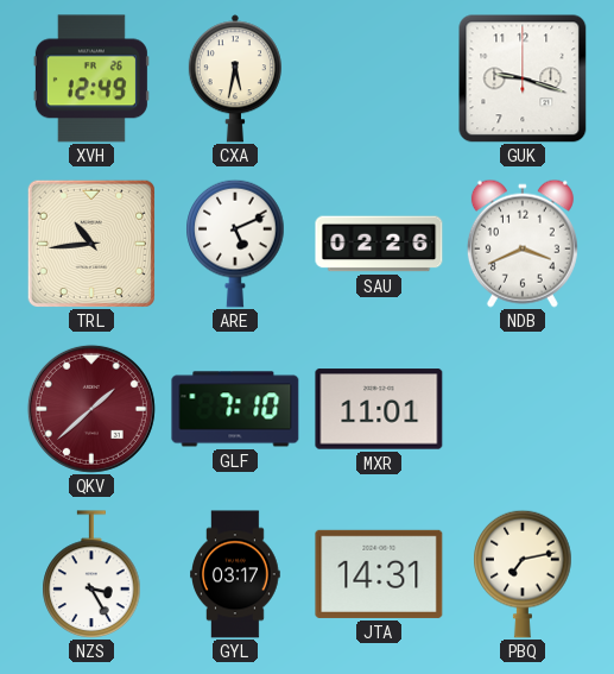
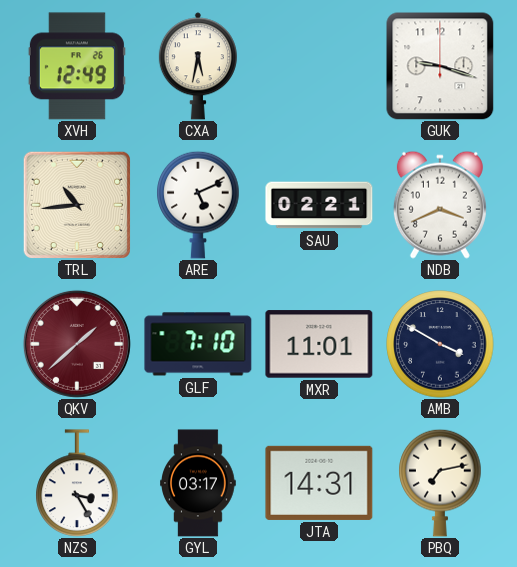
SAU: 02:26 -> 02:21 (319, 205)
AMB: none -> 3:50 (440, 344)
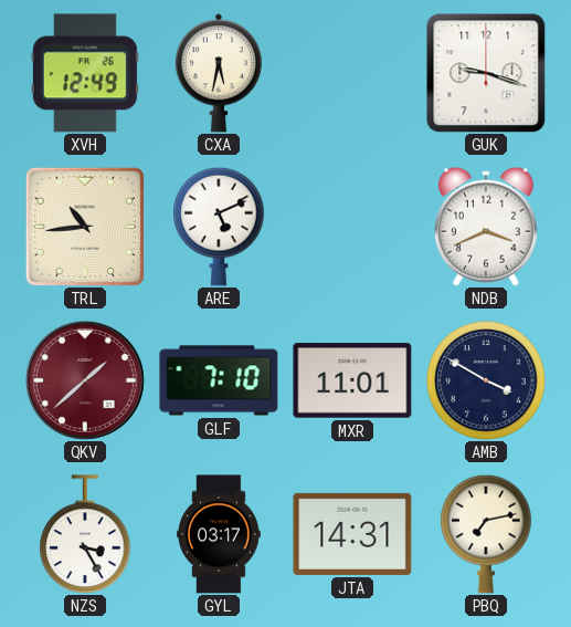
SAU: 02:21 -> none (319, 205)
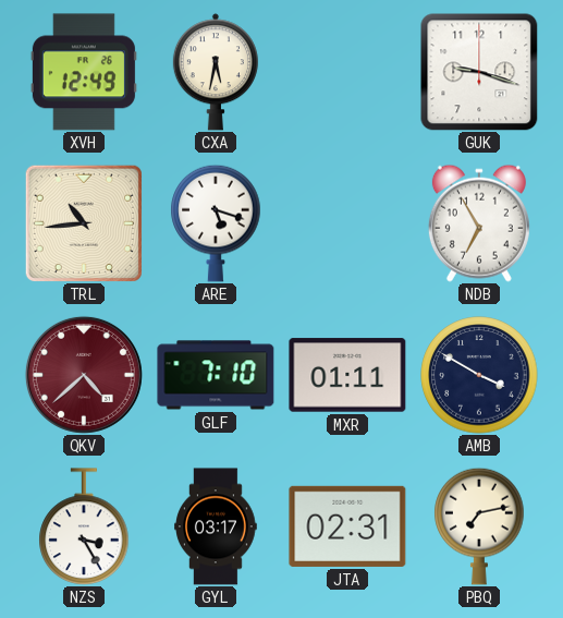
ARE: 5:11 -> 5:18 (216, 223)
NDB: 3:41 -> 6:55 (479, 223)
QKV: 1:38 -> 4:38 (84, 375)
MXR: 11:01 -> 01:11 (347, 375)
JTA: 14:31 -> 02:31 (347, 526)
